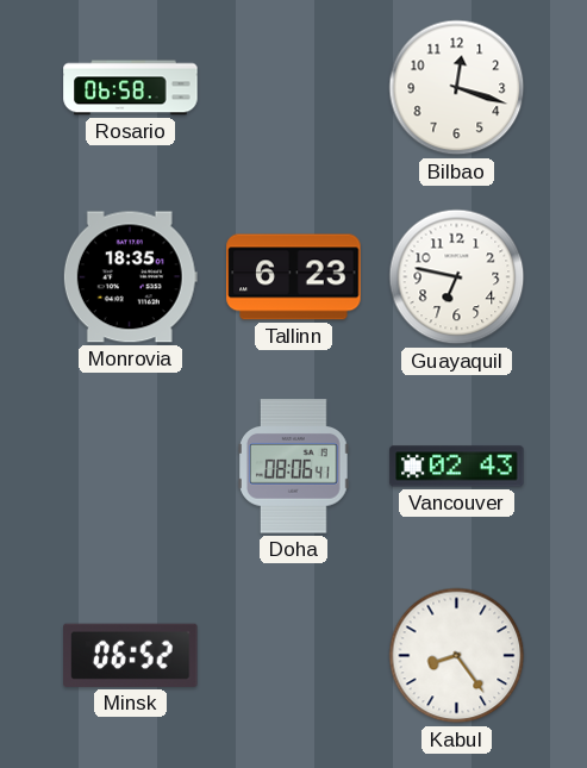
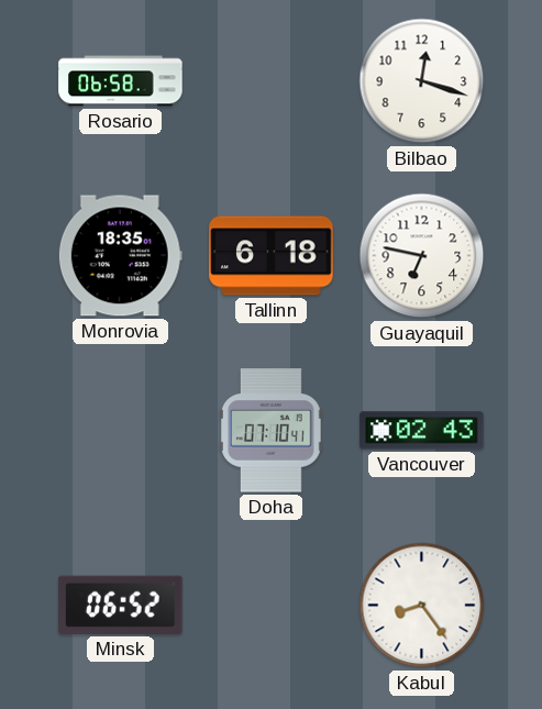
Tallinn: 6:23 -> 6:18 (272, 256)
Doha: 08:06 -> 07:10 (272, 431)
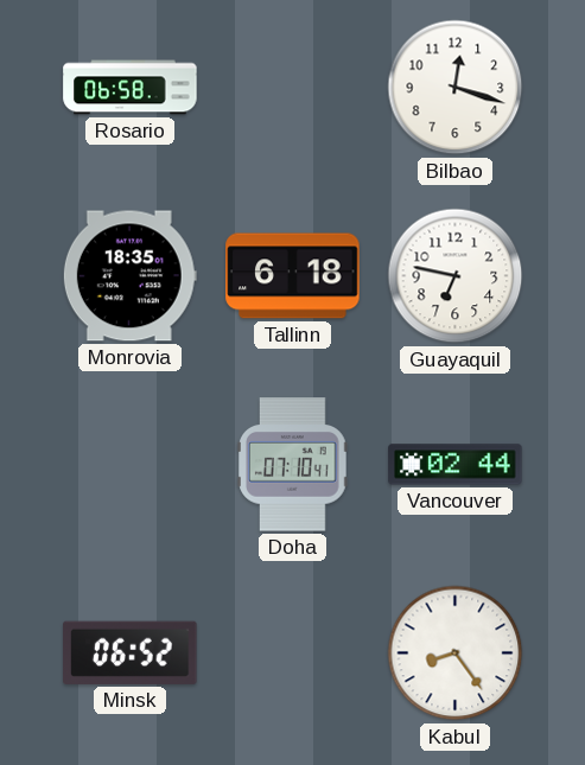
Vancouver: 02:43 -> 02:44 (456, 465)
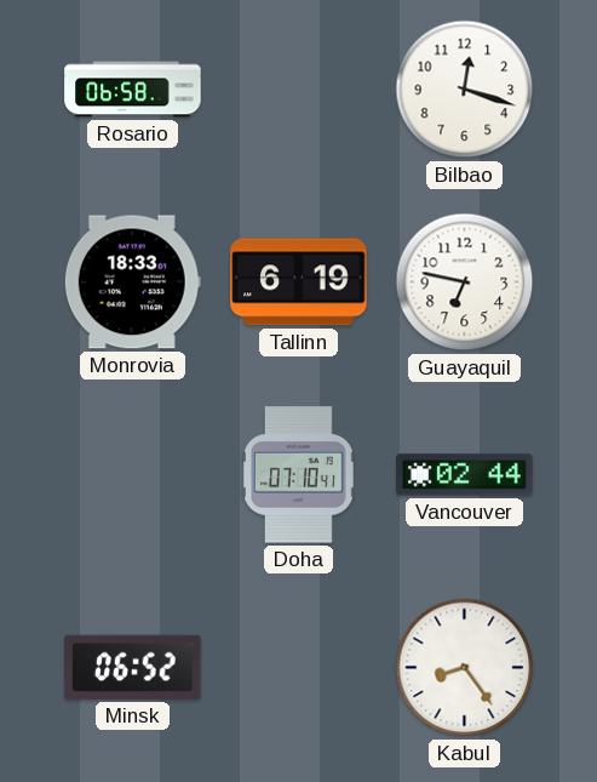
Monrovia: 18:35 -> 18:33 (132, 282)
Tallinn: 6:18 -> 6:19 (299, 282)
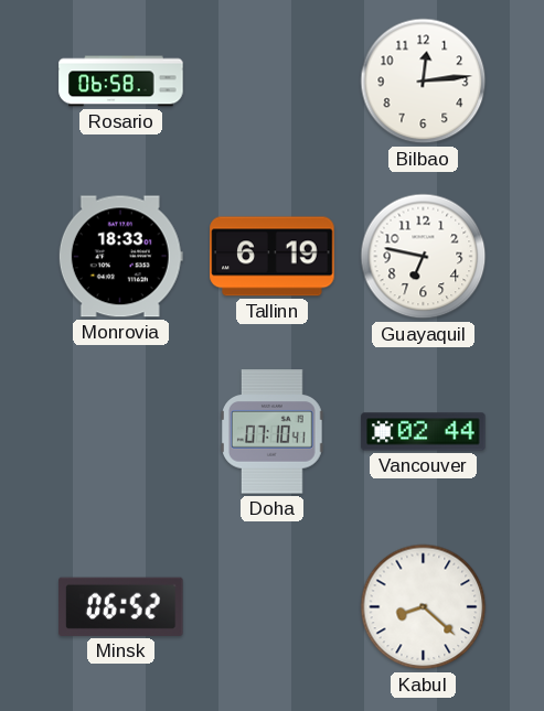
Bilbao: 12:18 -> 12:14 (424, 82)
Kabul: 8:24 -> 8:22 (424, 607)
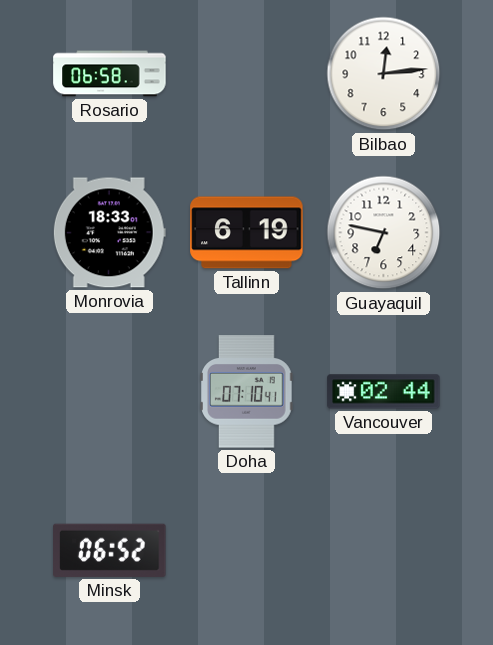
Kabul: 8:22 -> none (424, 607)
